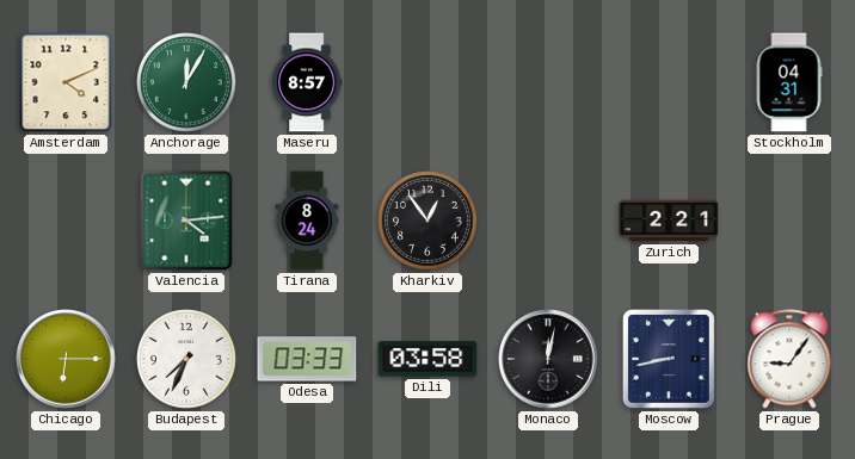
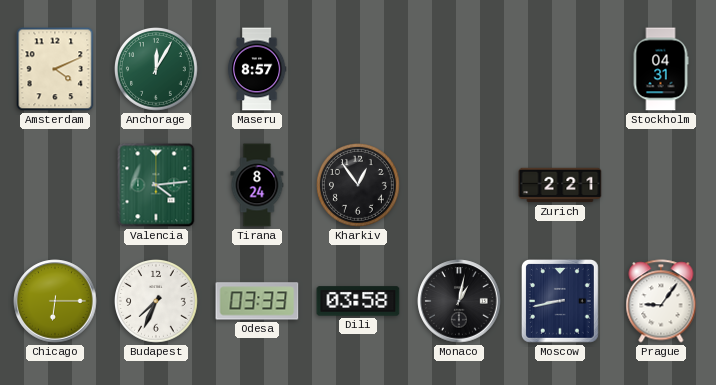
Monaco: 12:02 -> 1:02 (459, 301)
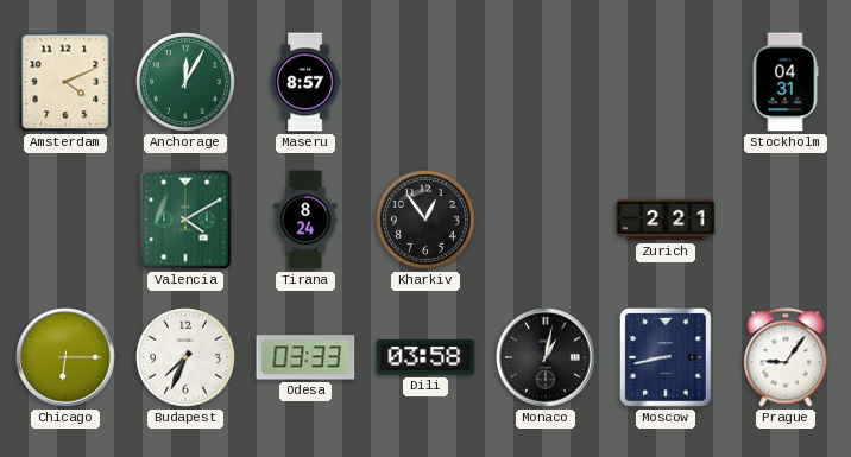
Valencia: 4:14 -> 4:10 (185, 220)
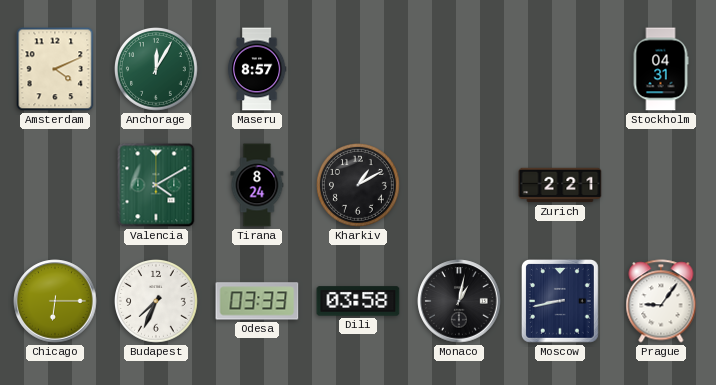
Kharkiv: 12:54 -> 1:10 (359, 186)
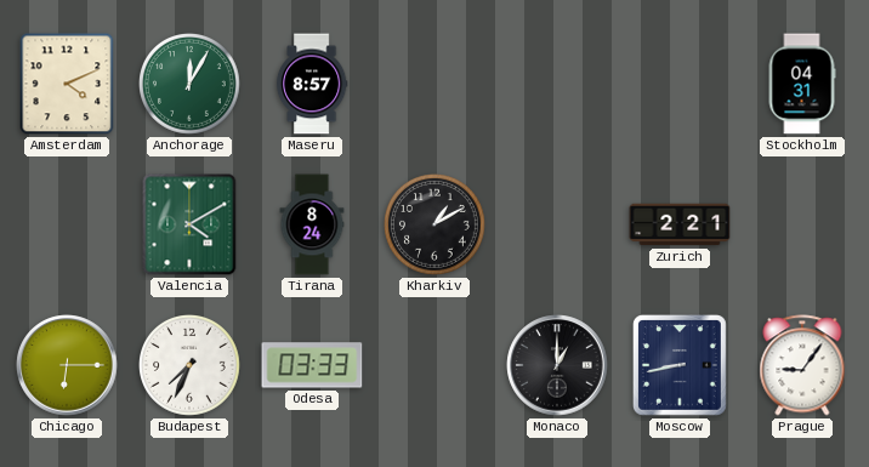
Dili: 03:58 -> none (358, 301)
Monaco: 1:02 -> 1:00 (557, 365)
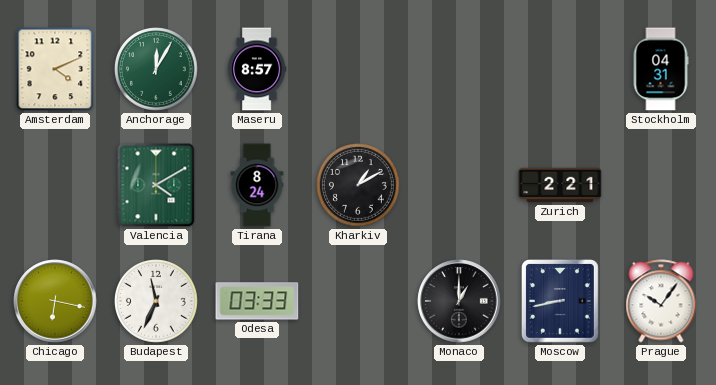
Chicago: 6:15 -> 6:17 (55, 301)
Budapest: 7:34 -> 11:34 (157, 302)
Prague: 9:06 -> 10:06 (661, 301)
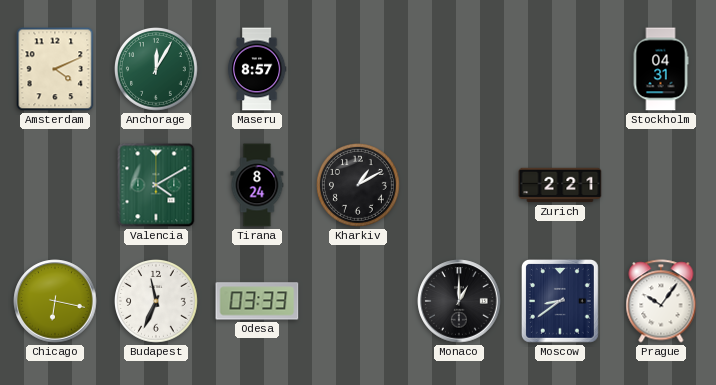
Moscow: 8:43 -> 8:39 (561, 302)
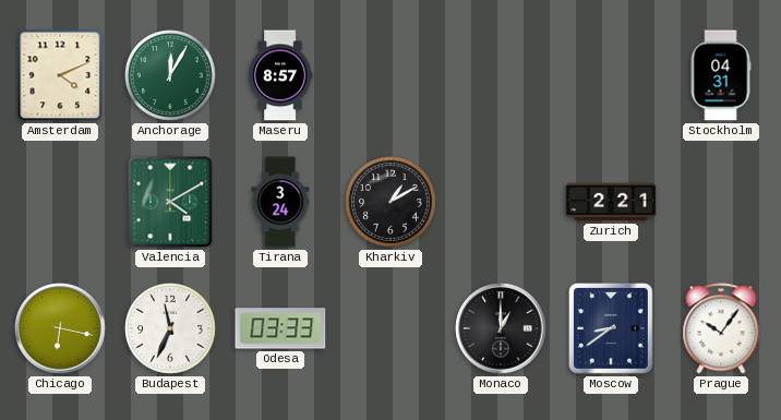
Tirana: 8:24 -> 3:24 (280, 202)
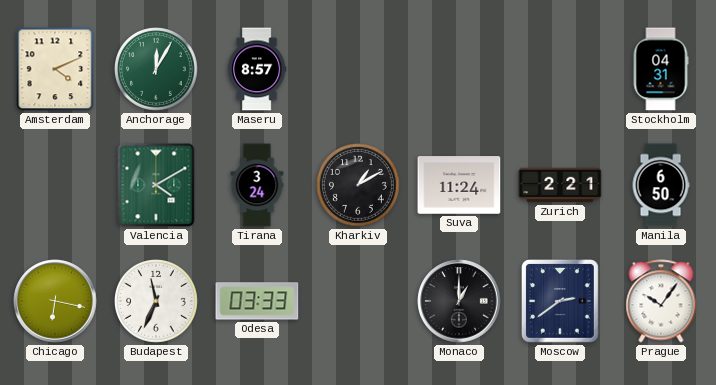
Suva: none -> 11:24 (459, 185)
Manila: none -> 6:50 (661, 185)
Moscow: 8:39 -> 2:39 (561, 302)
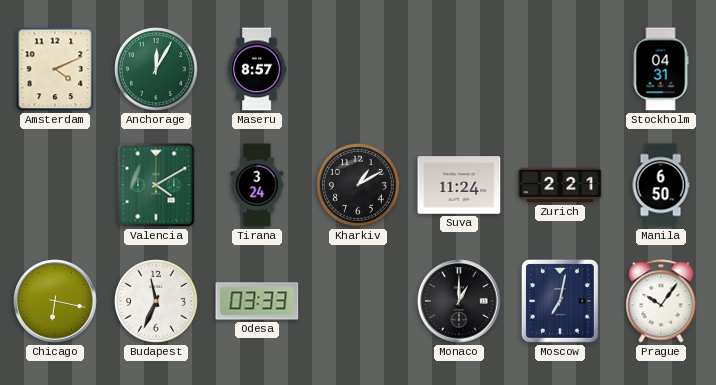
Moscow: 2:39 -> 7:02 (561, 302)
